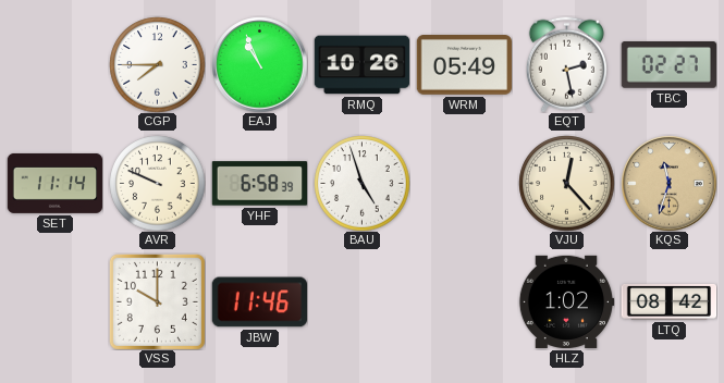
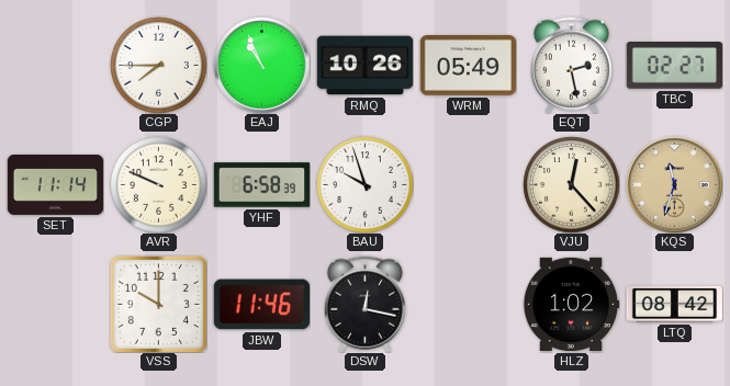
BAU: 4:57 -> 9:57 (364, 184)
DSW: none -> 12:17 (364, 304)
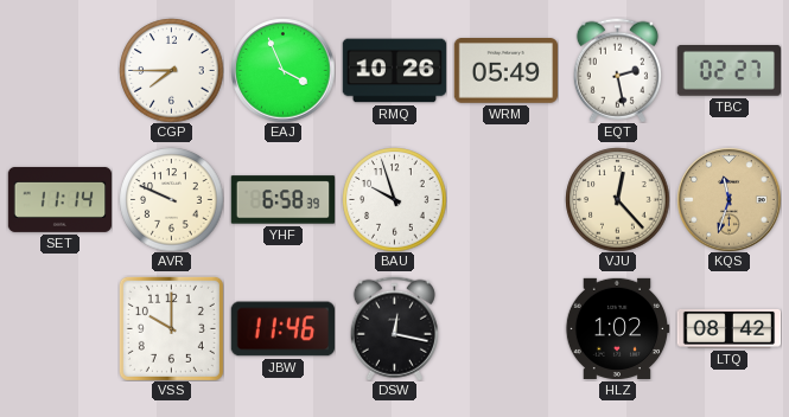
EAJ: 10:56 -> 3:56 (282, 70)
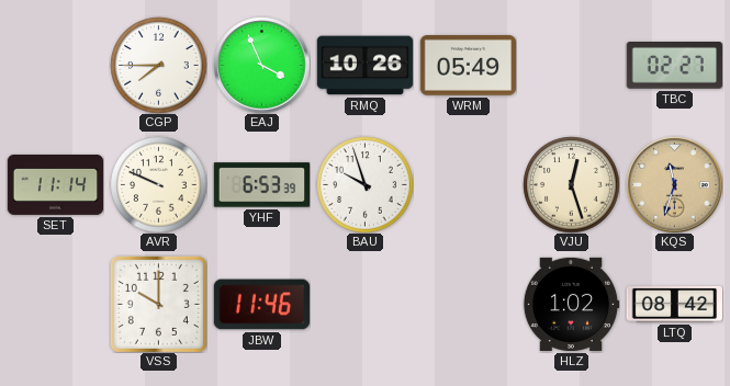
EQT: 2:28 -> none (617, 70)
YHF: 6:58 -> 6:53 (261, 185)
VJU: 12:23 -> 12:27 (571, 184)
DSW: 12:17 -> none (394, 328)
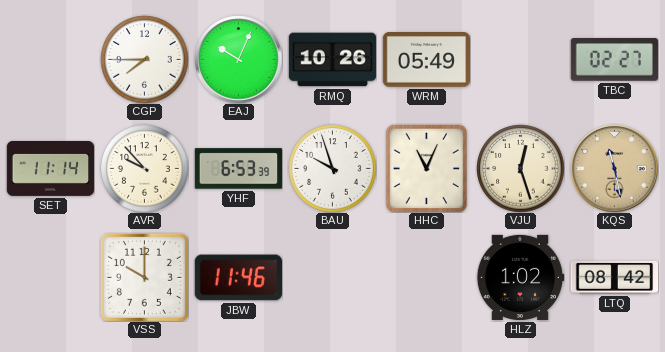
EAJ: 3:56 -> 10:04 (238, 59)
AVR: 9:49 -> 9:53 (144, 168)
HHC: none -> 11:04 (427, 168)
KQS: 11:33 -> 11:28 (614, 168)
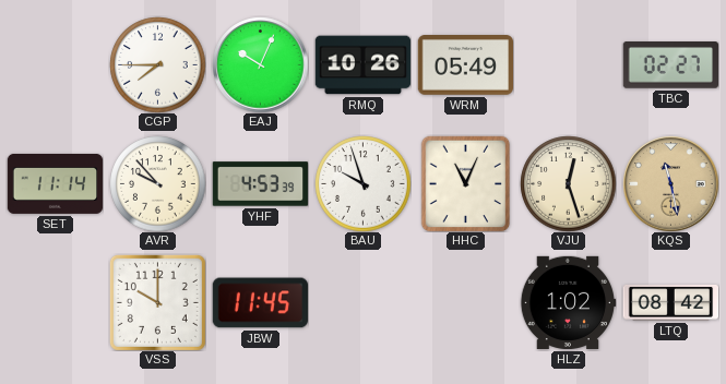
YHF: 6:53 -> 4:53 (260, 184)
JBW: 11:46 -> 11:45 (260, 303)
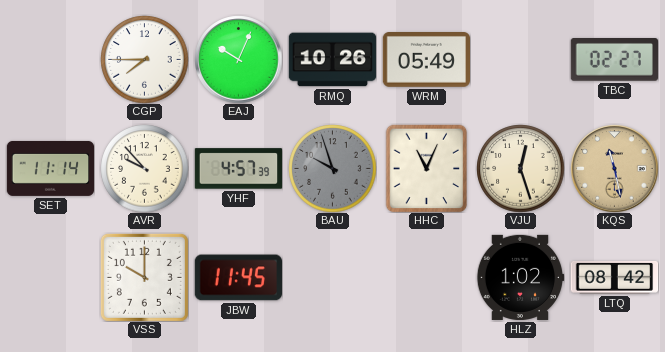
YHF: 4:53 -> 4:57 (238, 169)
BAU dial: white -> grey (332, 168)
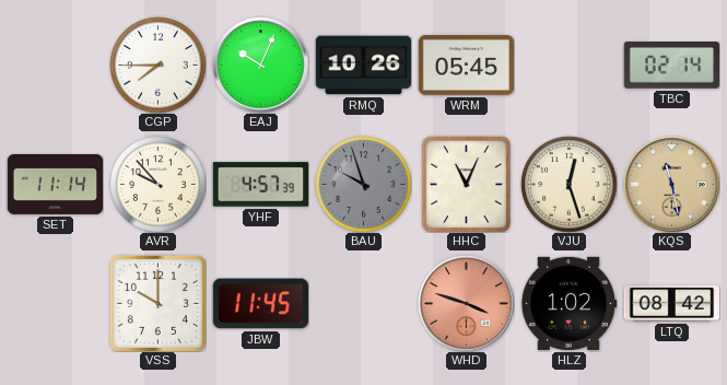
WRM: 05:49 -> 05:45 (466, 66)
TBC: 02:27 -> 02:14 (671, 66)
WHD: none -> 3:48 (466, 303)
